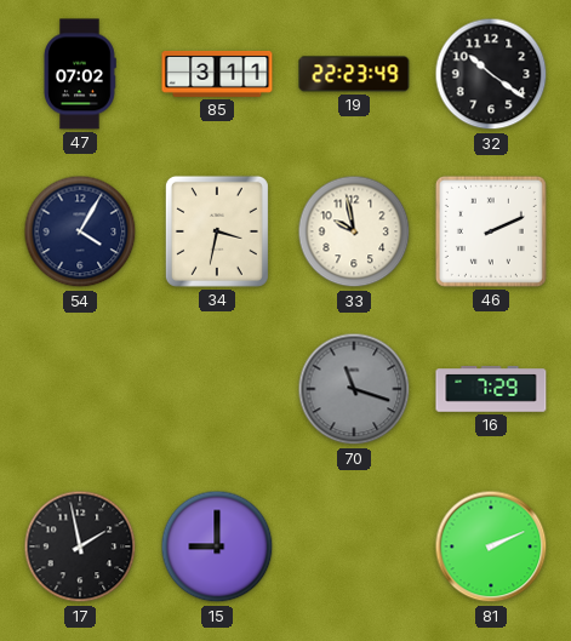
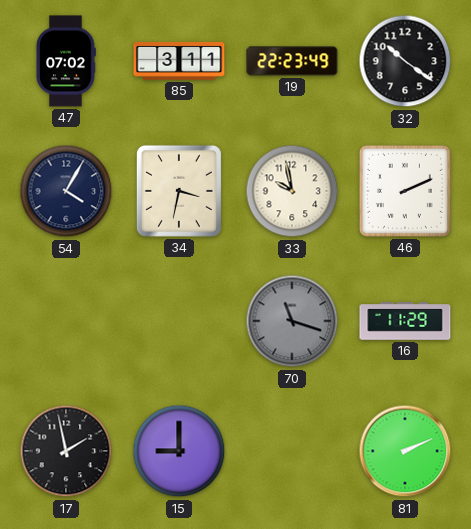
16: 7:29 -> 11:29 (405, 321)
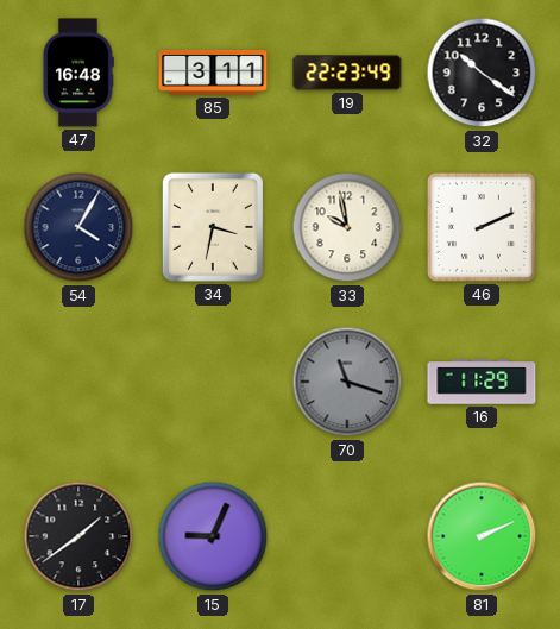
47: 07:02 -> 16:48 (78, 73)
17: 1:58 -> 1:39 (78, 536)
15: 9:00 -> 9:04 (213, 536)
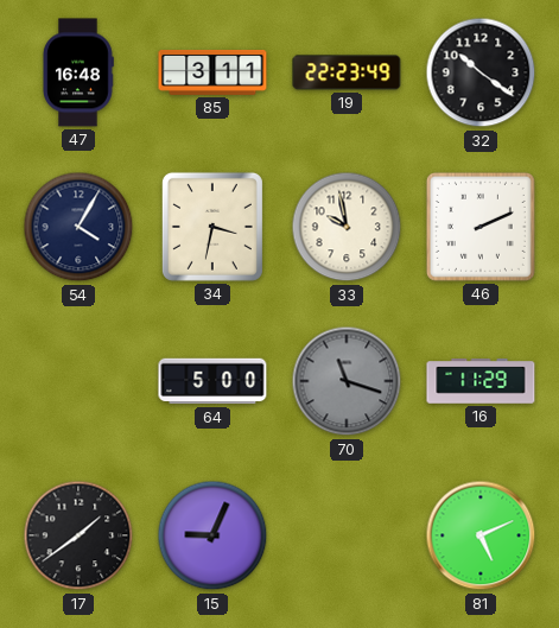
64: none -> 5:00 (212, 381)
81: 2:11 -> 5:11 (481, 535)
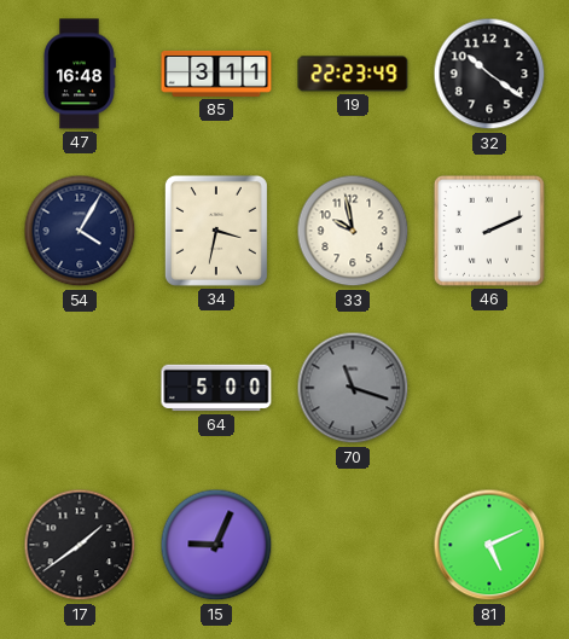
16: 11:29 -> none (481, 381)
